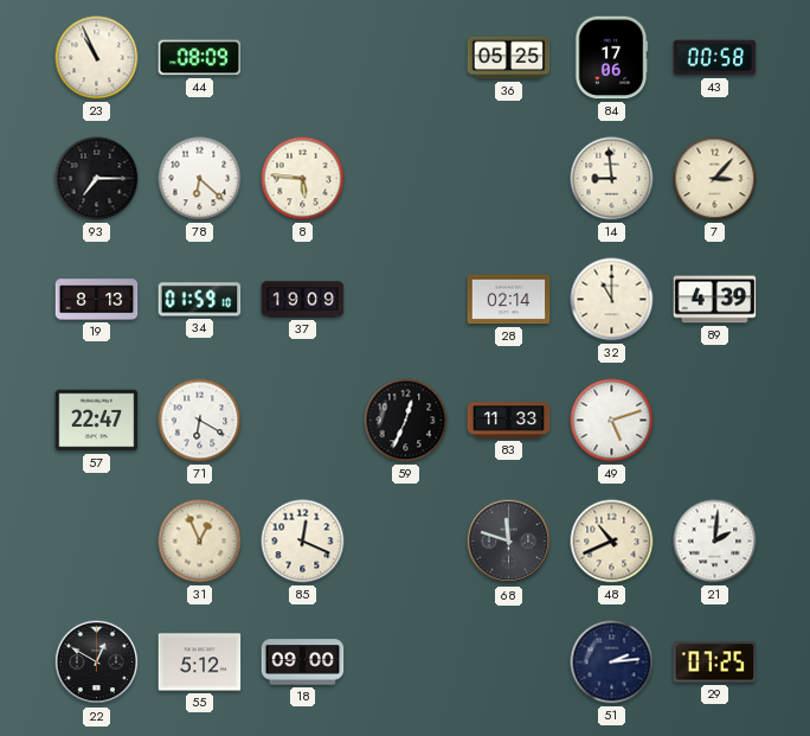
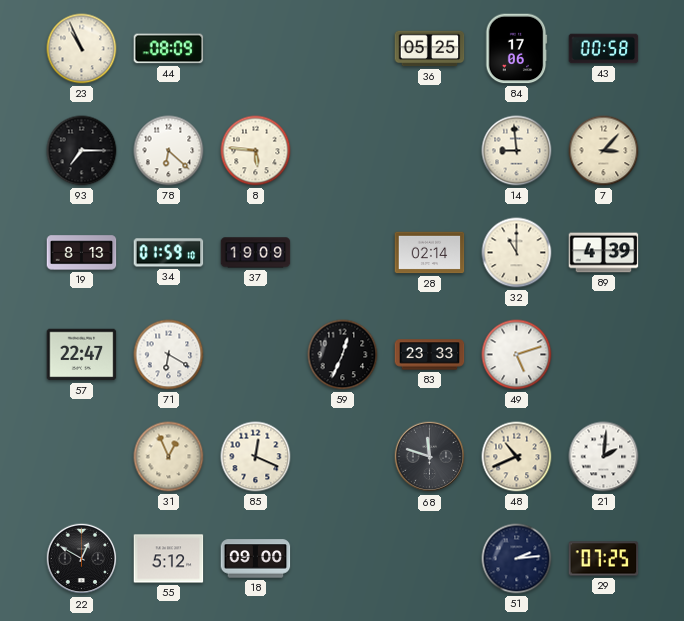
83: 11:33 -> 23:33 (430, 355)
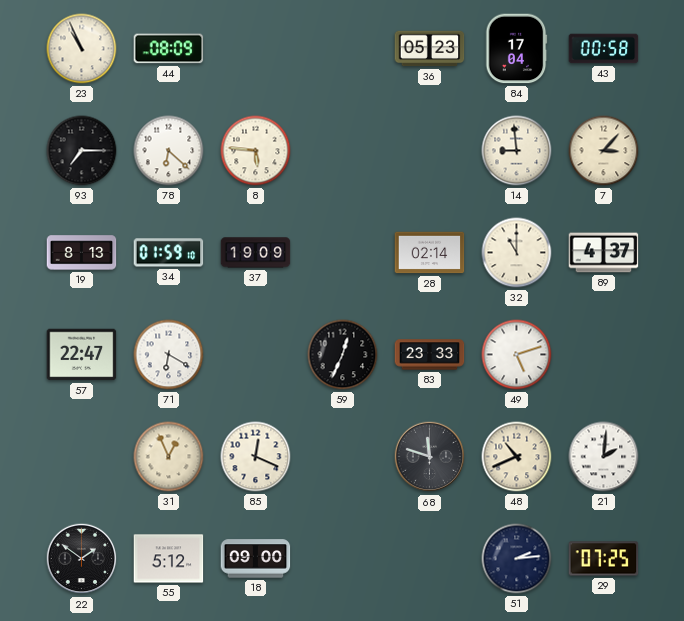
36: 05:25 -> 05:23 (430, 49)
84: 17:06 -> 17:04 (516, 49)
89: 4:39 -> 4:37 (604, 253)
22: 12:50 -> 1:51 (82, 559)
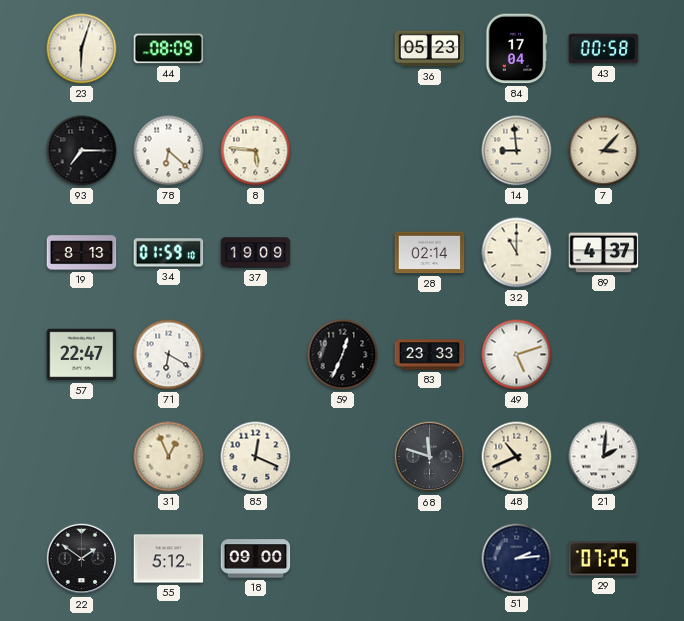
23: 10:56 -> 6:03 (82, 49)
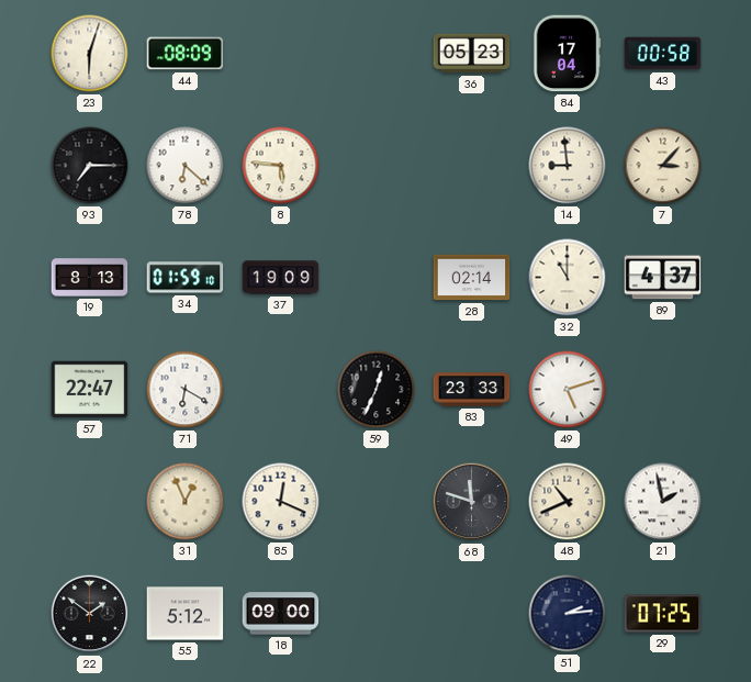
21: 2:01 -> 1:58 (663, 502)
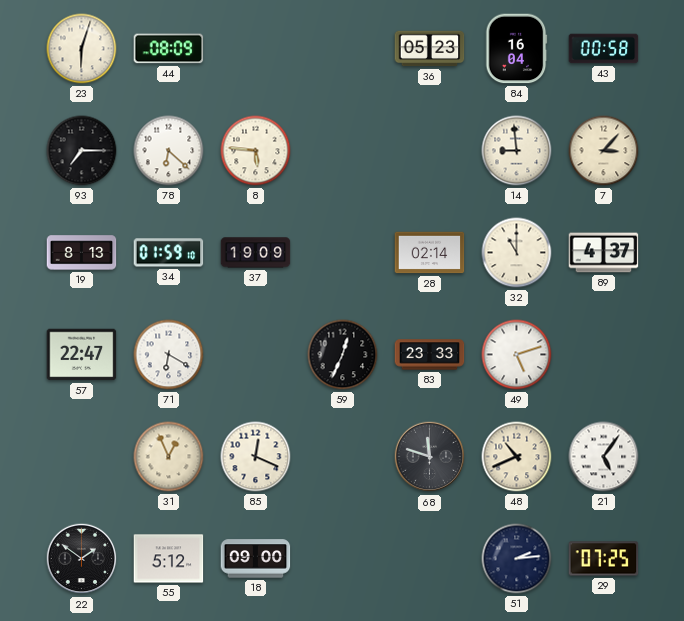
84: 17:04 -> 16:04 (516, 49)
21: 1:58 -> 5:06 (604, 457)
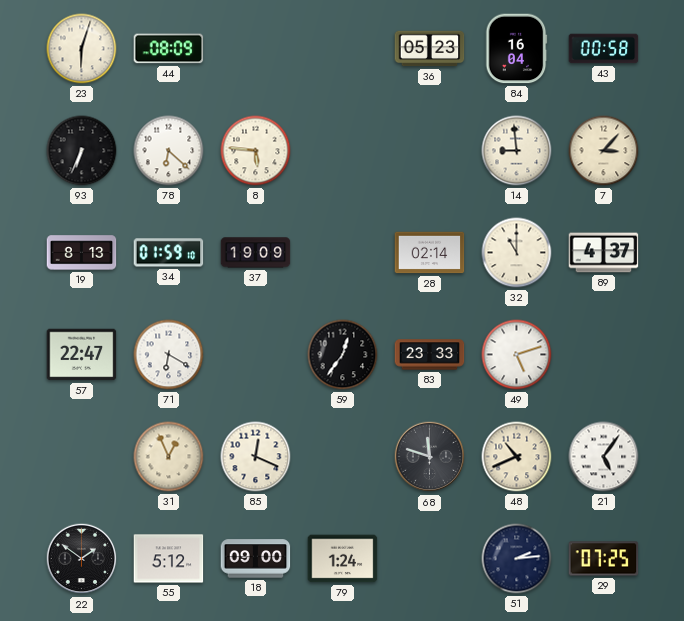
93: 7:15 -> 6:34 (82, 151)
59: 12:34 -> 12:36 (343, 355)
79: none -> 1:24 (343, 559)
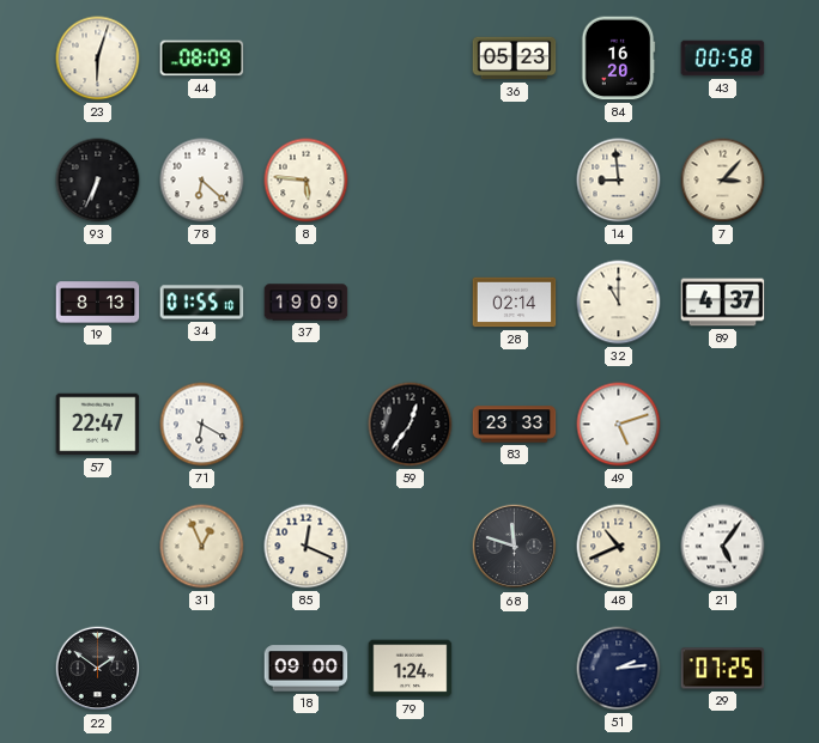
84: 16:04 -> 16:20 (618, 59)
34: 01:59 -> 01:55 (202, 303)
55: 5:12 -> none (169, 559)
